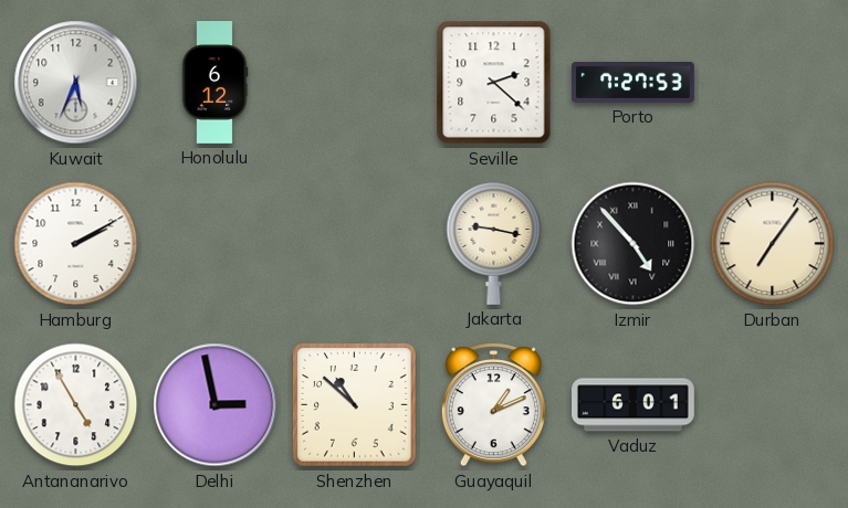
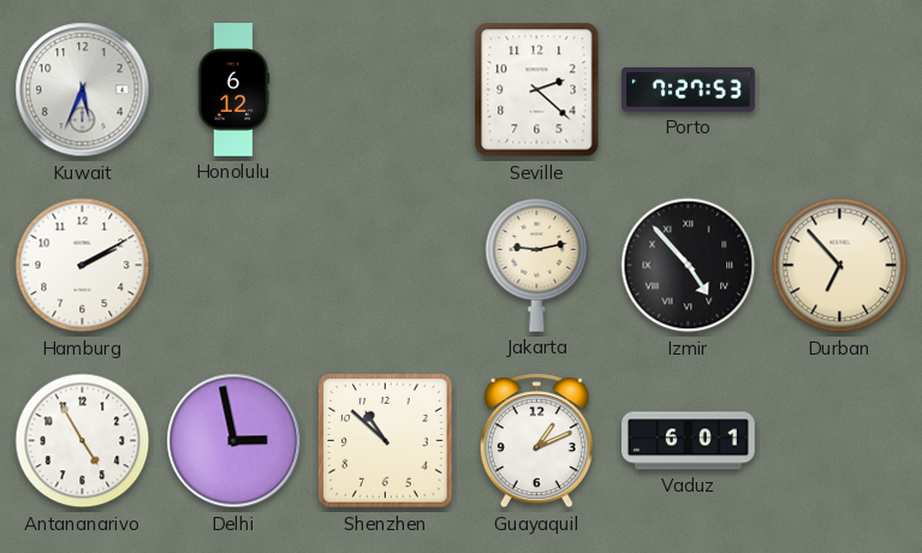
Jakarta: 9:17 -> 9:13 (537, 264)
Durban: 7:06 -> 6:53 (840, 266)
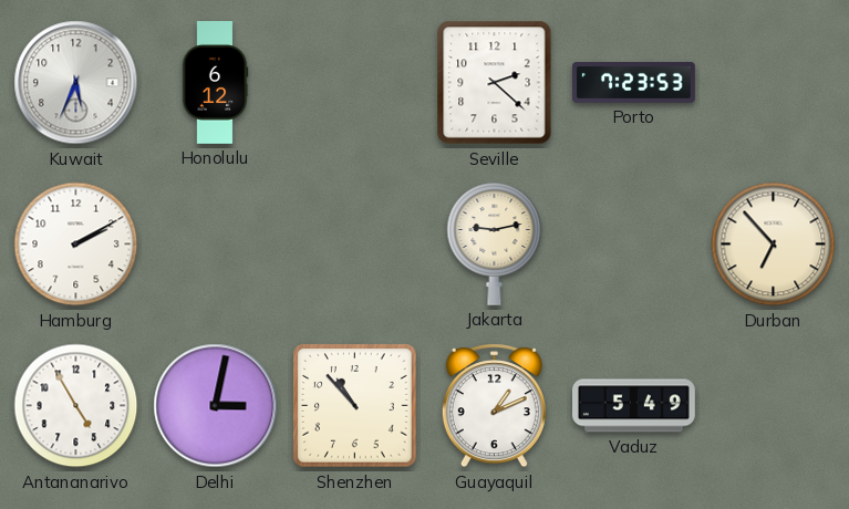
Porto: 7:27 -> 7:23 (634, 83)
Izmir: 4:53 -> none (689, 266)
Delhi: 2:58 -> 3:02 (216, 406)
Shenzhen: 10:52 -> 10:53 (355, 406)
Vaduz: 6:01 -> 5:49 (634, 406)
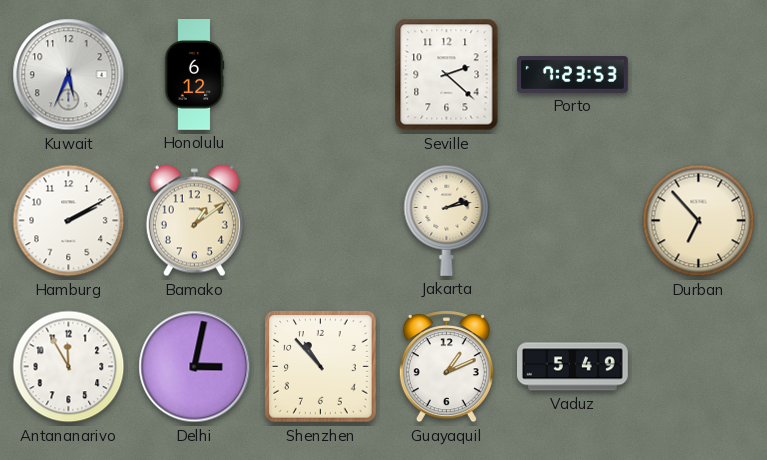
Bamako: none -> 1:09 (194, 221)
Jakarta: 9:13 -> 2:13 (447, 220)
Antananarivo: 4:55 -> 11:55 (69, 367)
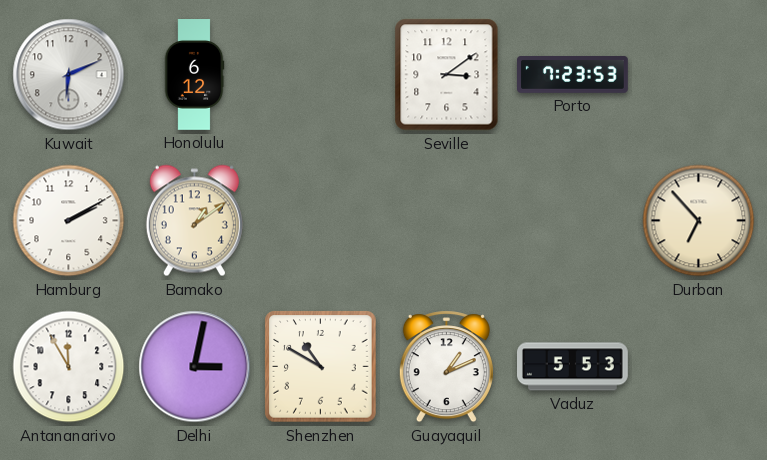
Kuwait: 5:34 -> 6:11 (69, 75)
Seville: 2:22 -> 3:09 (447, 75)
Jakarta: 2:13 -> none (447, 220)
Shenzhen: 10:53 -> 10:50 (321, 367)
Vaduz: 5:49 -> 5:53 (573, 367)
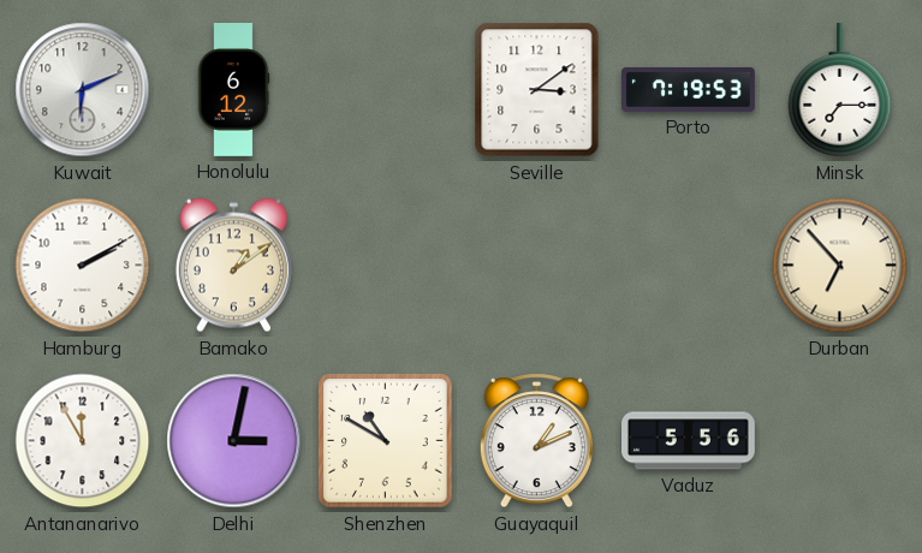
Porto: 7:23 -> 7:19 (689, 90)
Minsk: none -> 7:15 (840, 90)
Vaduz: 5:53 -> 5:56 (689, 441)
